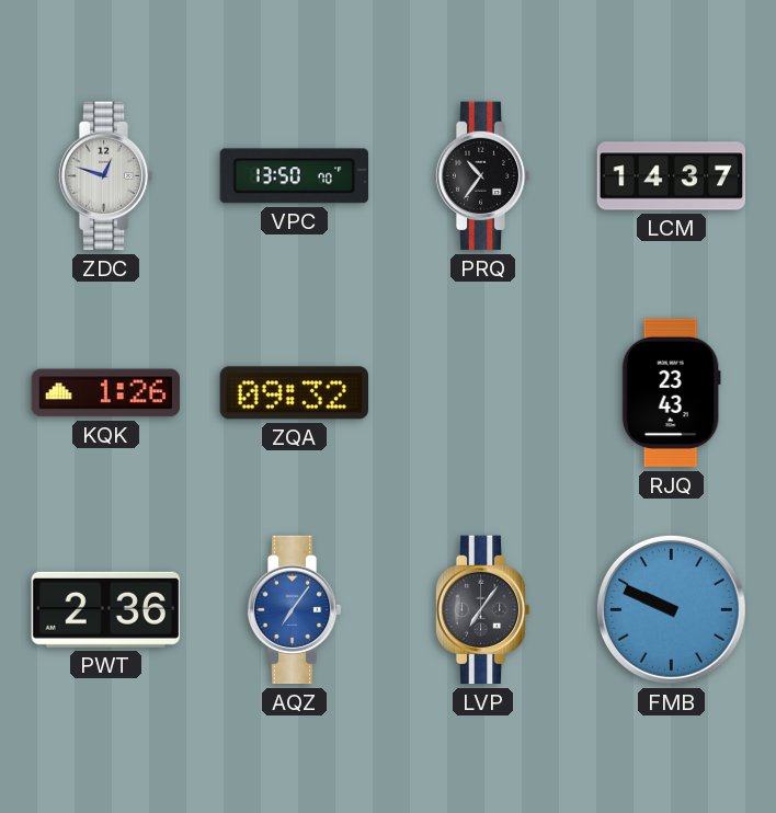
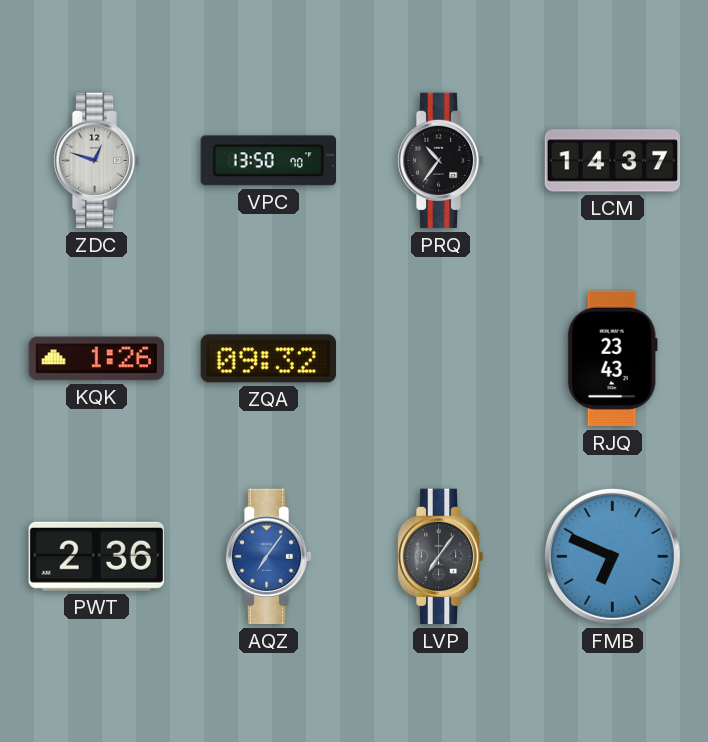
FMB: 9:49 -> 6:49 (612, 556)
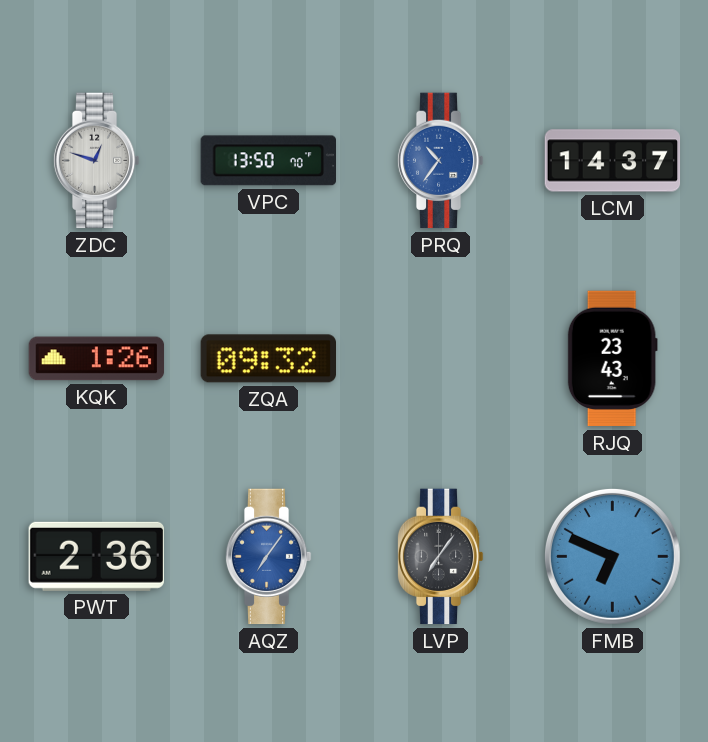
PRQ dial: black -> blue (440, 161)
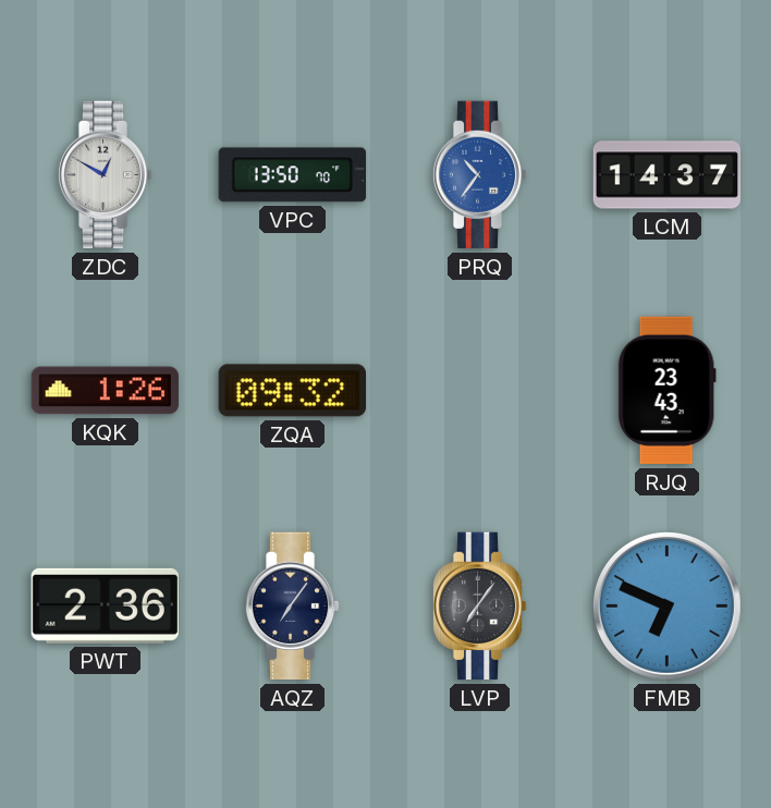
ZDC: 12:48 -> 12:50 (105, 175)
AQZ dial: blue -> navy (292, 607)
